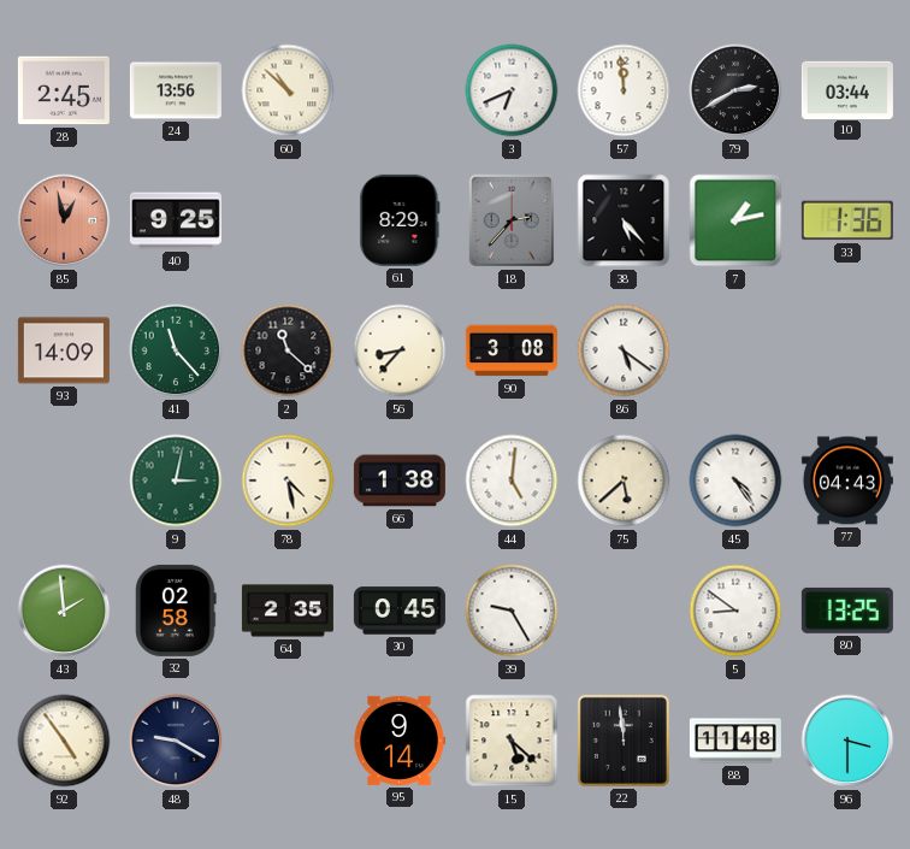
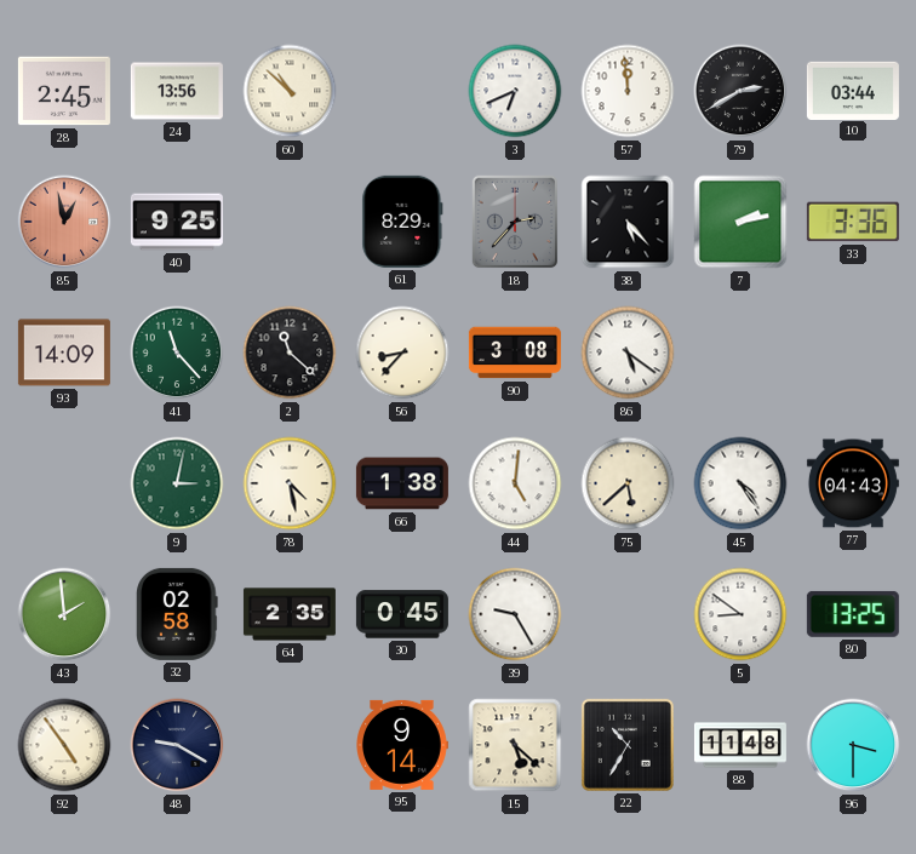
7: 1:13 -> 2:13 (740, 222)
33: 1:36 -> 3:36 (853, 222)
22: 11:59 -> 10:35 (628, 745)
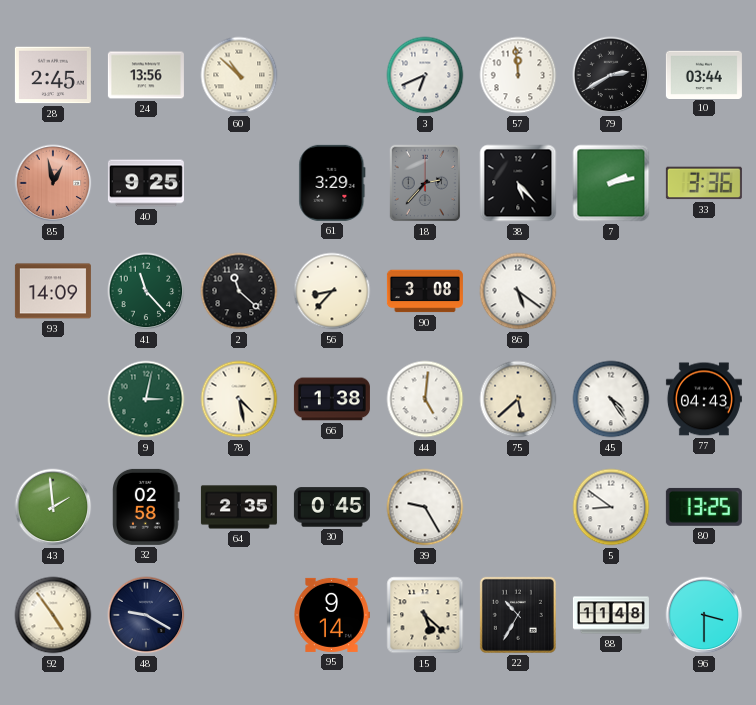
61: 8:29 -> 3:29 (332, 183)
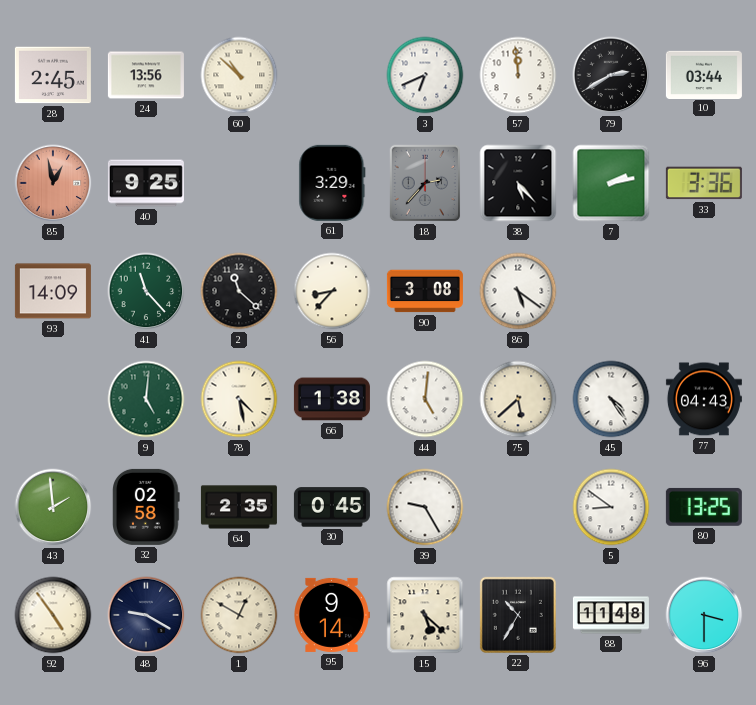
9: 3:02 -> 5:01 (146, 399)
1: none -> 12:50 (239, 615)
